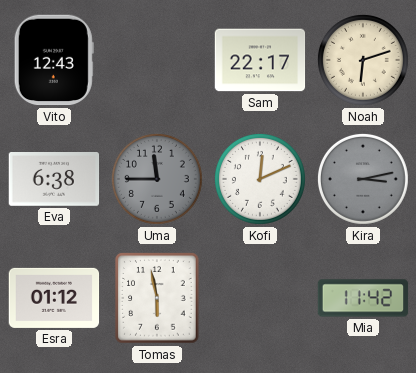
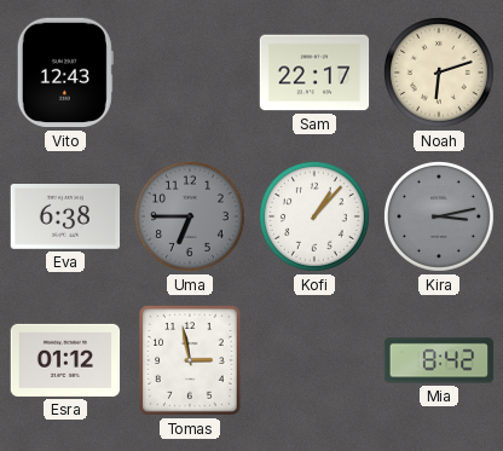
Uma: 11:45 -> 6:45 (190, 216)
Kofi: 12:11 -> 1:07 (314, 216)
Tomas: 5:58 -> 2:58 (190, 360)
Mia: 11:42 -> 8:42 (439, 360)
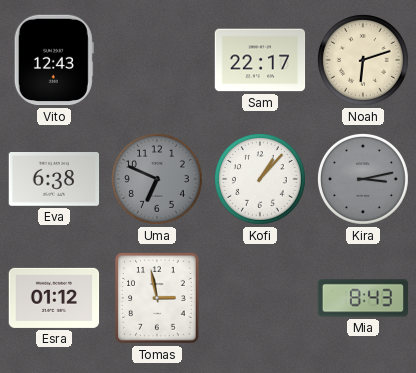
Uma: 6:45 -> 6:49 (157, 179)
Mia: 8:42 -> 8:43 (363, 298)
